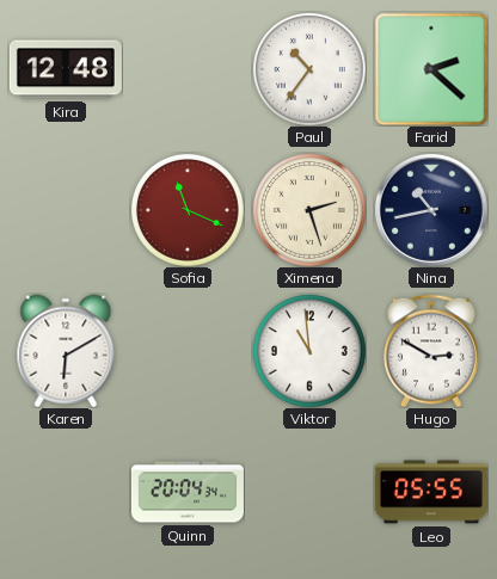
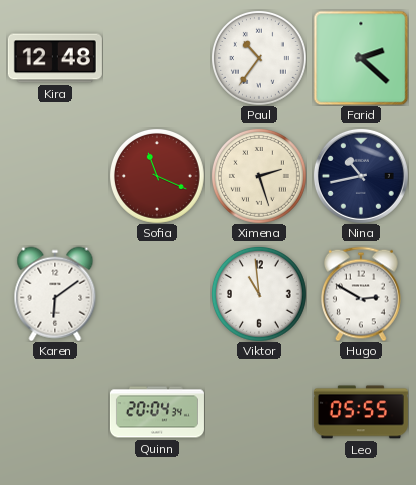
Karen: 6:10 -> 6:09 (55, 294)
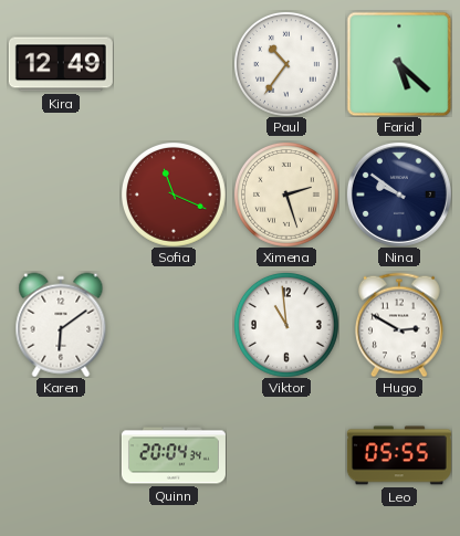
Kira: 12:48 -> 12:49 (61, 64)
Farid: 2:22 -> 5:22 (399, 64)
Nina: 10:43 -> 9:51 (399, 195)
